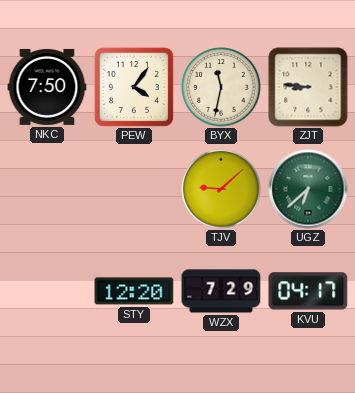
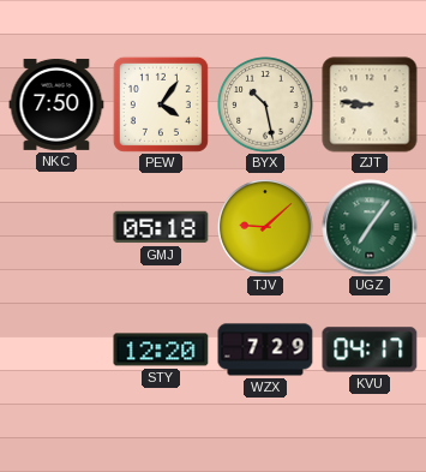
BYX: 11:32 -> 10:28 (265, 104)
GMJ: none -> 05:18 (161, 227)
UGZ: 6:38 -> 7:06 (370, 227)
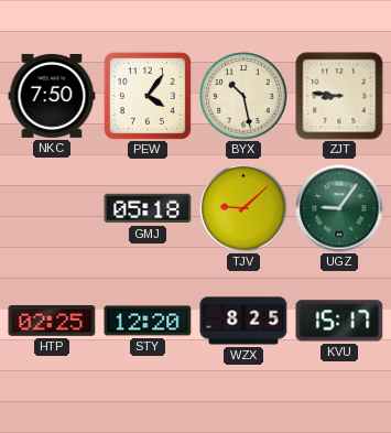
UGZ: 7:06 -> 9:06 (339, 208)
HTP: none -> 02:25 (52, 321)
WZX: 7:29 -> 8:25 (243, 321)
KVU: 04:17 -> 15:17 (339, 321)
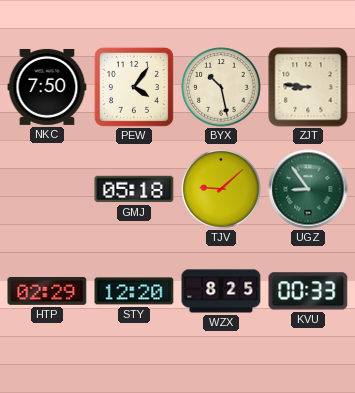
UGZ: 9:06 -> 8:54 (308, 189)
HTP: 02:25 -> 02:29 (47, 291)
KVU: 15:17 -> 00:33 (308, 291)
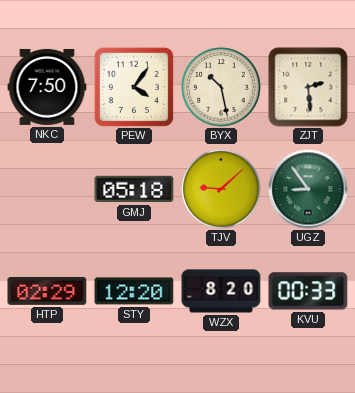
ZJT: 8:46 -> 2:29 (308, 87)
WZX: 8:25 -> 8:20 (221, 291)
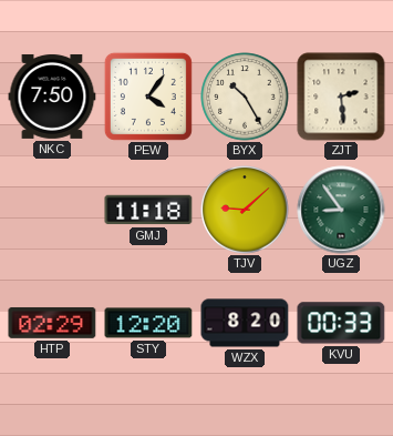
BYX: 10:28 -> 10:25 (245, 97)
GMJ: 05:18 -> 11:18 (148, 210)
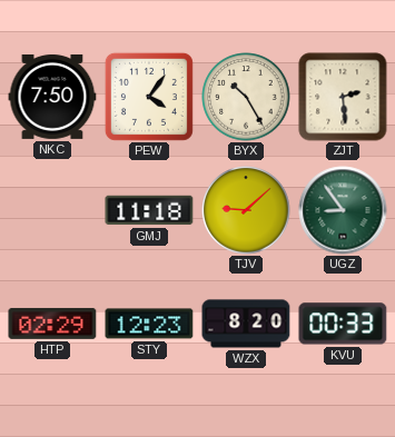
STY: 12:20 -> 12:23 (149, 324)
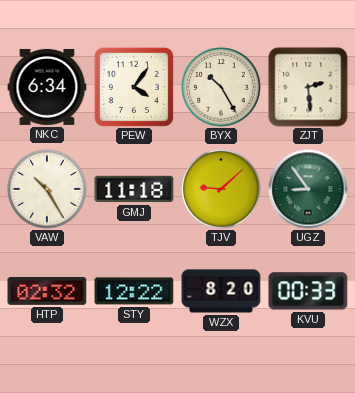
NKC: 7:50 -> 6:34 (47, 87)
VAW: none -> 10:25 (47, 189)
HTP: 02:29 -> 02:32 (47, 291)
STY: 12:23 -> 12:22 (134, 291)
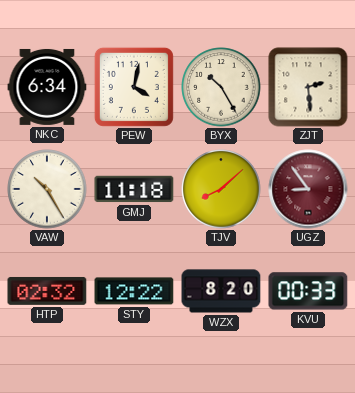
PEW: 4:06 -> 4:02 (134, 87)
TJV: 9:08 -> 8:08 (221, 189)
UGZ dial: green -> burgundy (308, 189)
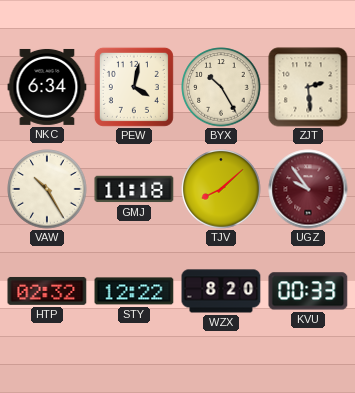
UGZ: 8:54 -> 9:54 (308, 189)
